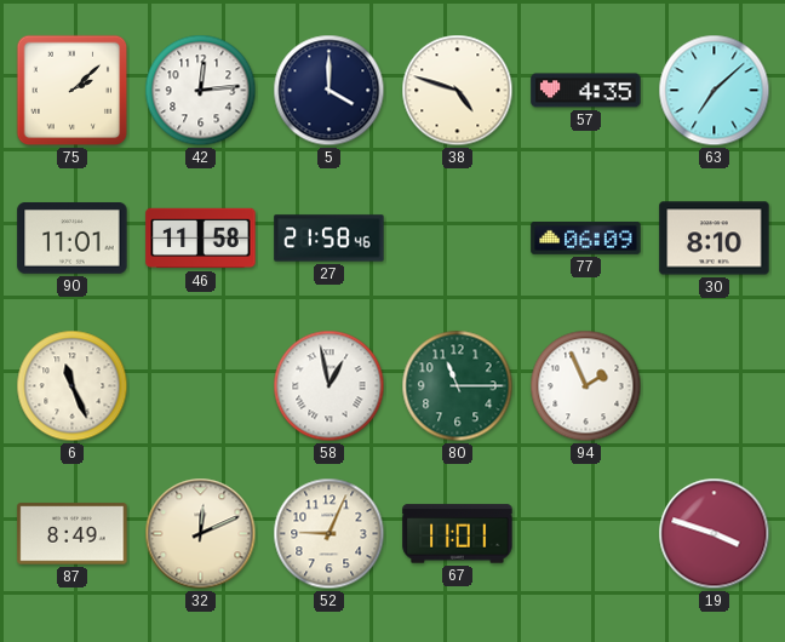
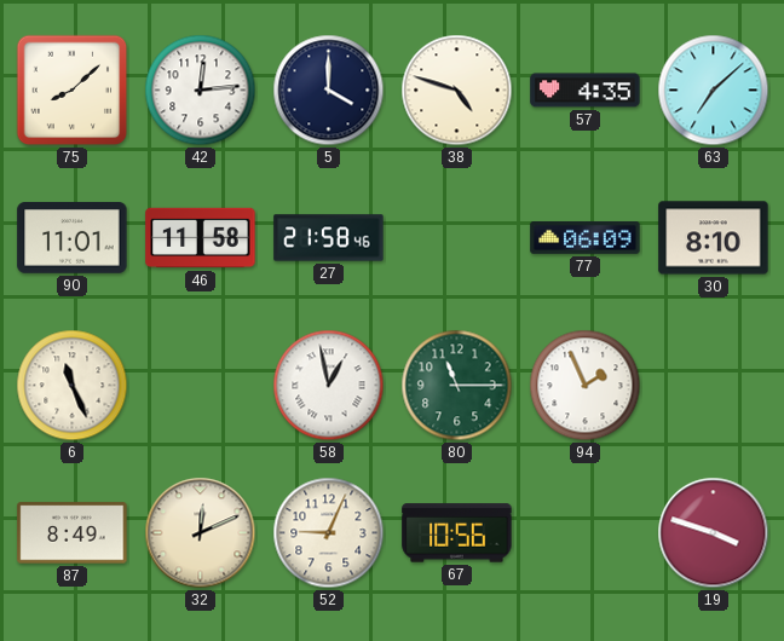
75: 2:08 -> 8:08 (73, 91)
67: 11:01 -> 10:56 (457, 533)
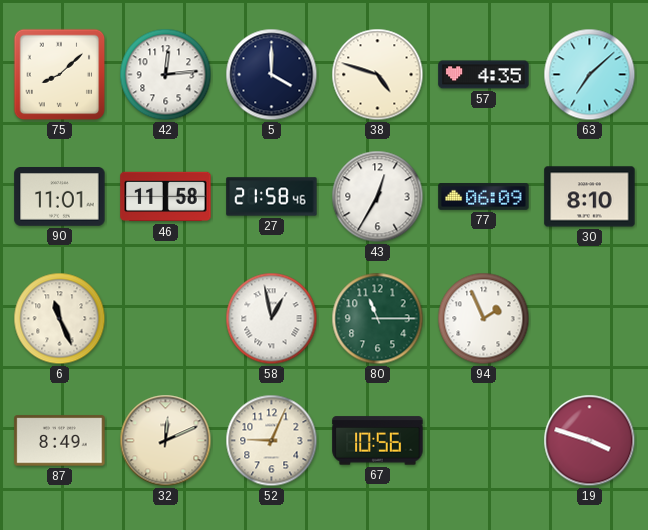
43: none -> 12:35 (378, 197)
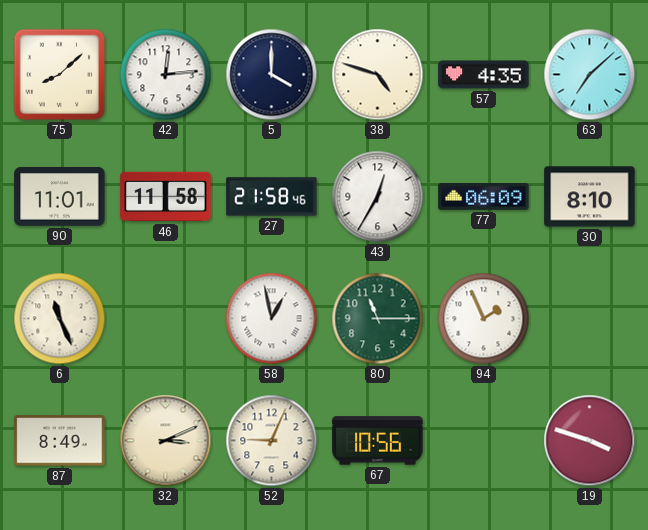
32: 12:11 -> 3:11 (166, 441)
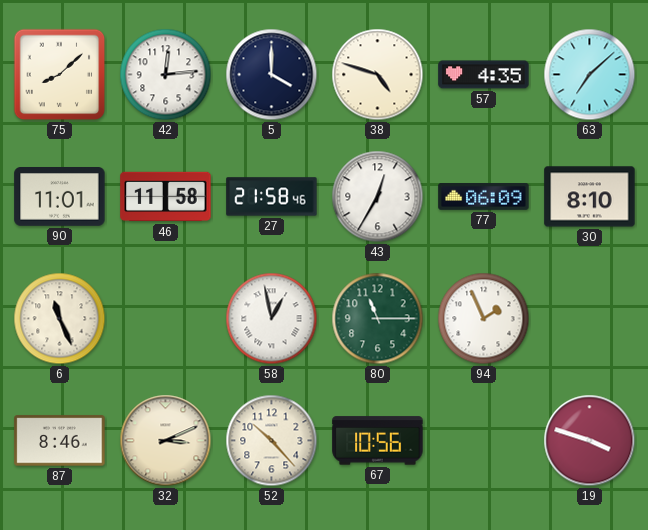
87: 8:49 -> 8:46 (60, 441)
52: 9:04 -> 10:23 (272, 441)
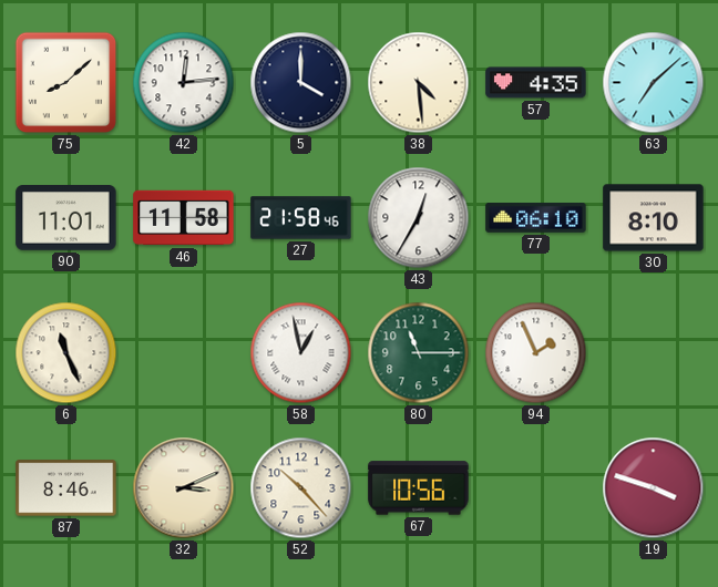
38: 4:48 -> 4:29 (419, 83)
77: 06:09 -> 06:10 (536, 218)
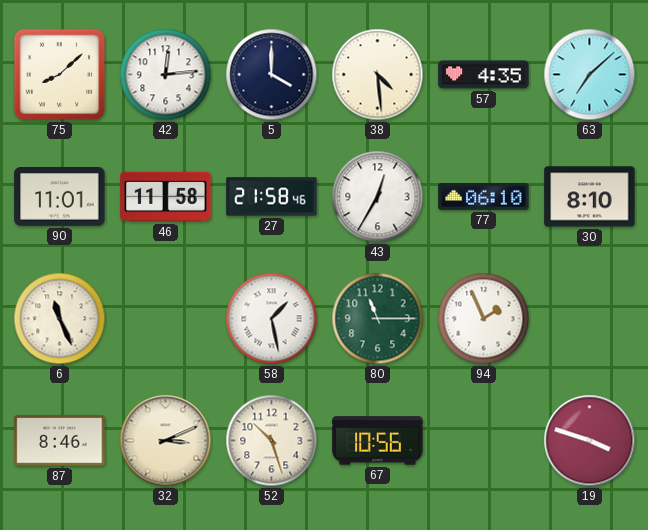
58: 12:58 -> 1:28 (272, 319)
52: 10:23 -> 10:27 (272, 441)
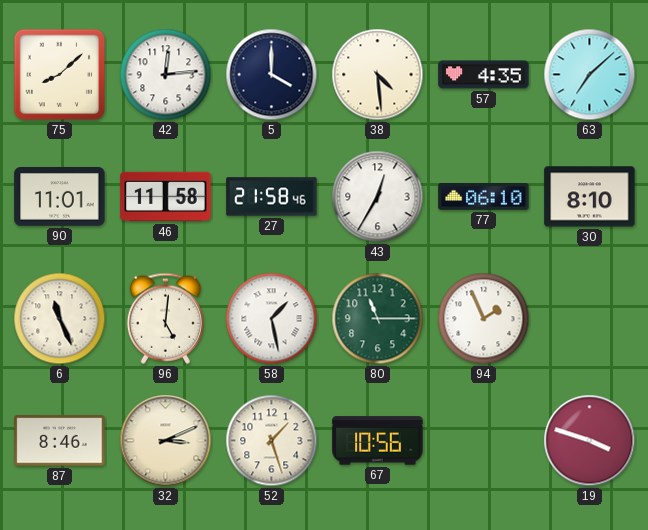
96: none -> 5:01 (165, 318)
52: 10:27 -> 1:27 (272, 441)
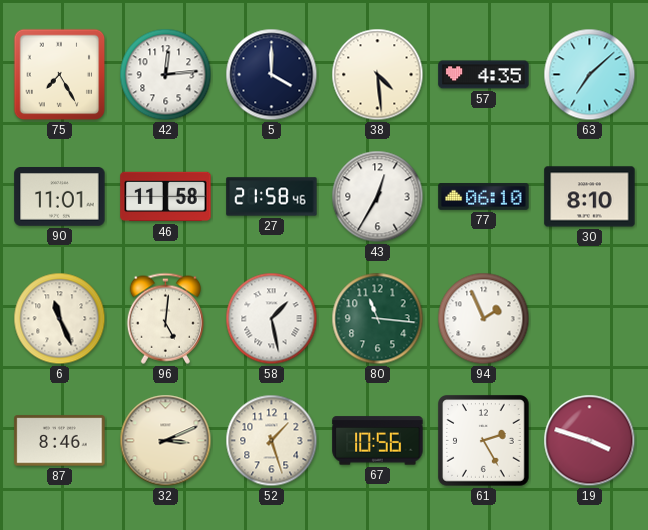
75: 8:08 -> 7:25 (60, 75)
80: 11:15 -> 11:16 (378, 319)
61: none -> 2:25 (484, 441)
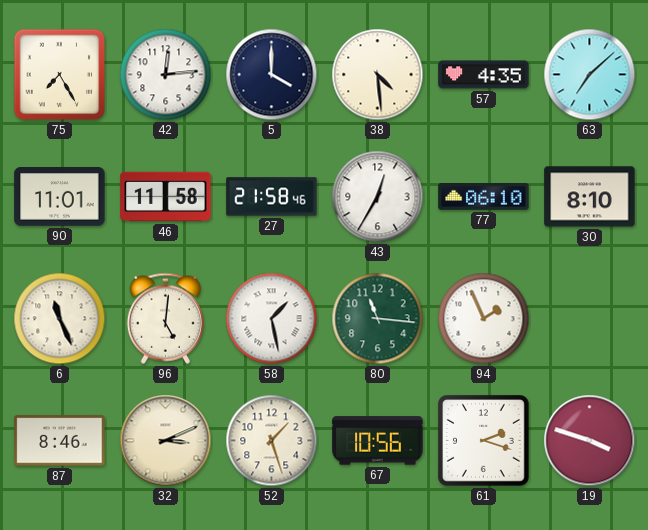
61: 2:25 -> 2:18 (484, 441)
